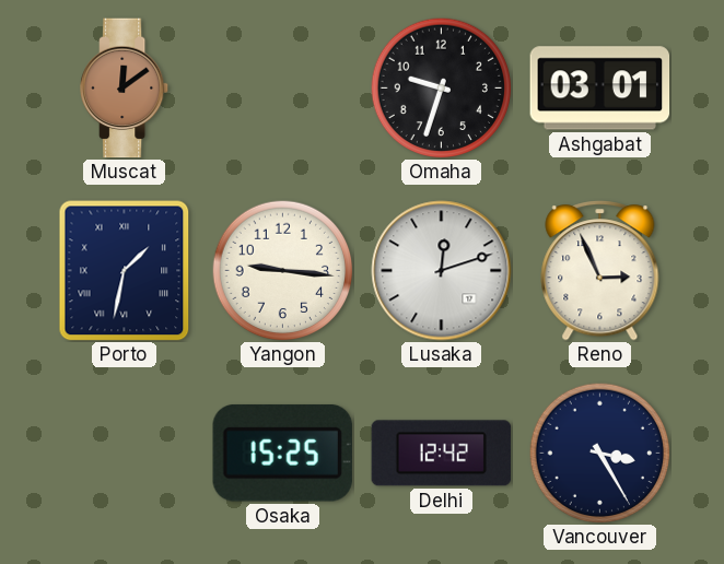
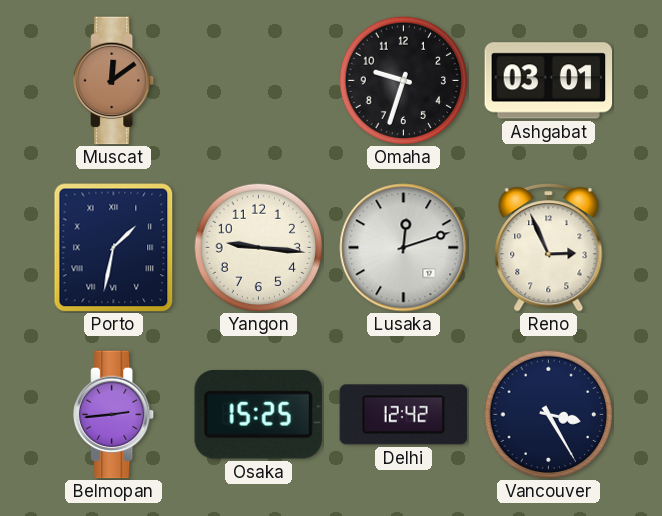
Belmopan: none -> 2:44 (115, 415)
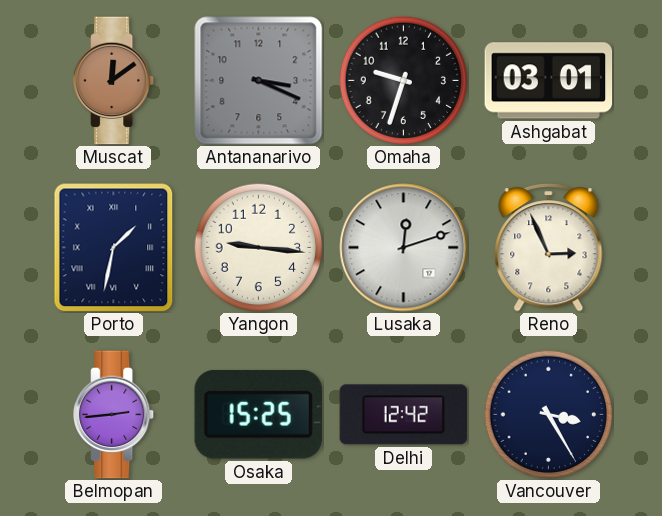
Antananarivo: none -> 3:19 (259, 81)
